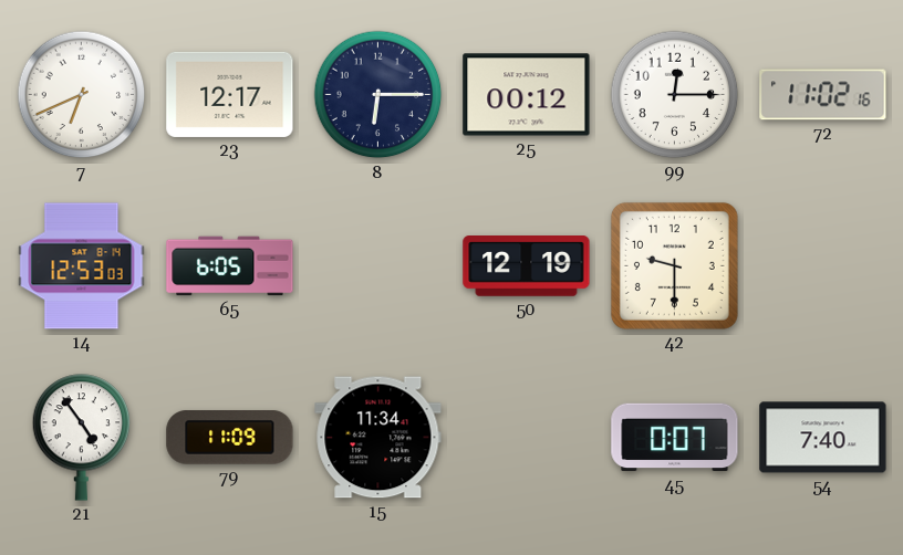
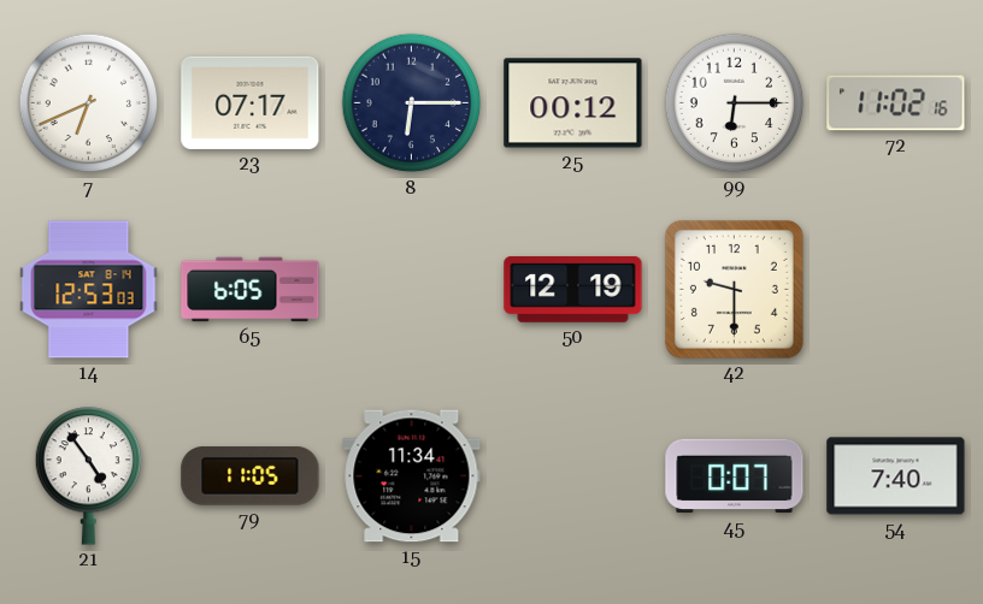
23: 12:17 -> 07:17 (251, 102)
99: 12:15 -> 6:15 (735, 103)
79: 11:09 -> 11:05 (251, 476)
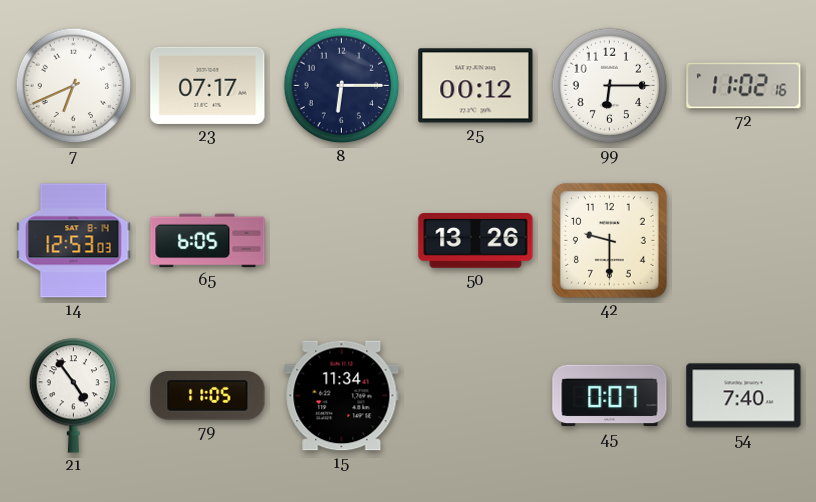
50: 12:19 -> 13:26 (476, 241)
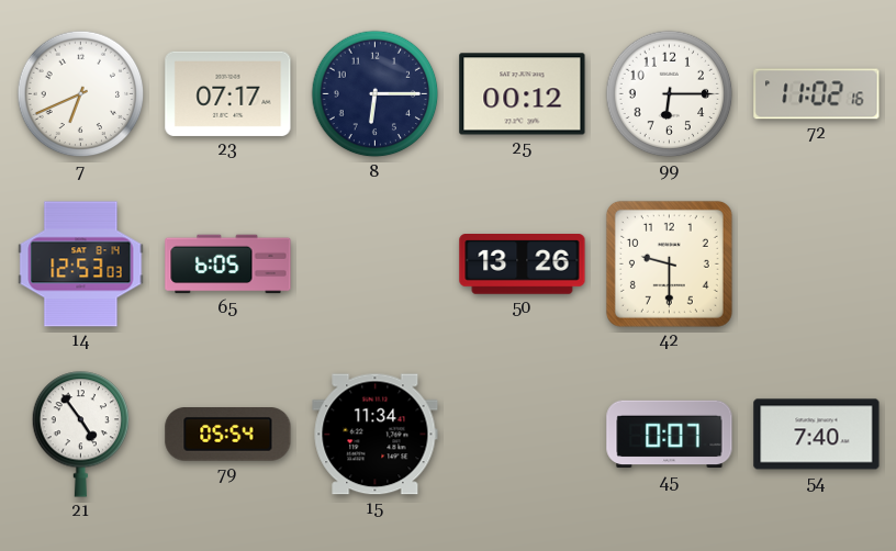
79: 11:05 -> 05:54 (228, 435)
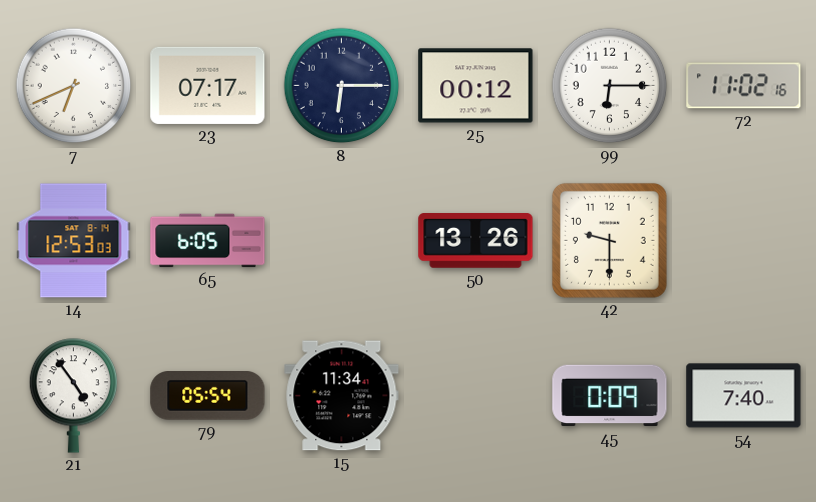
45: 0:07 -> 0:09 (610, 396)
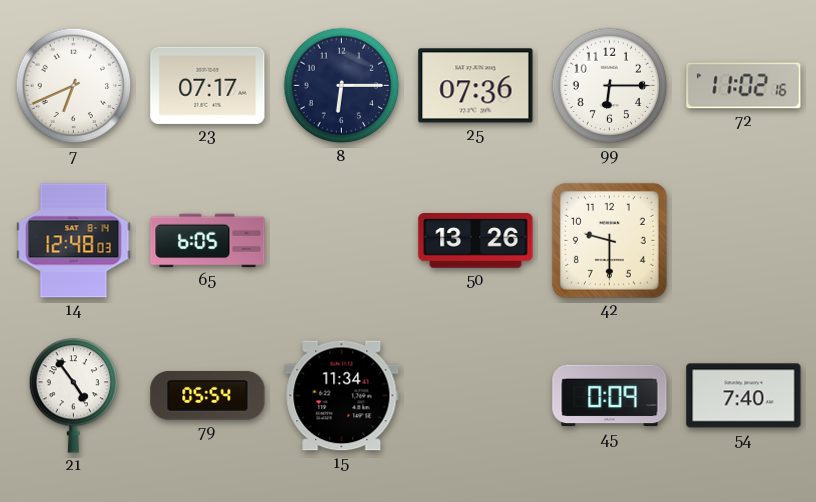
25: 00:12 -> 07:36 (476, 86)
14: 12:53 -> 12:48 (74, 241)
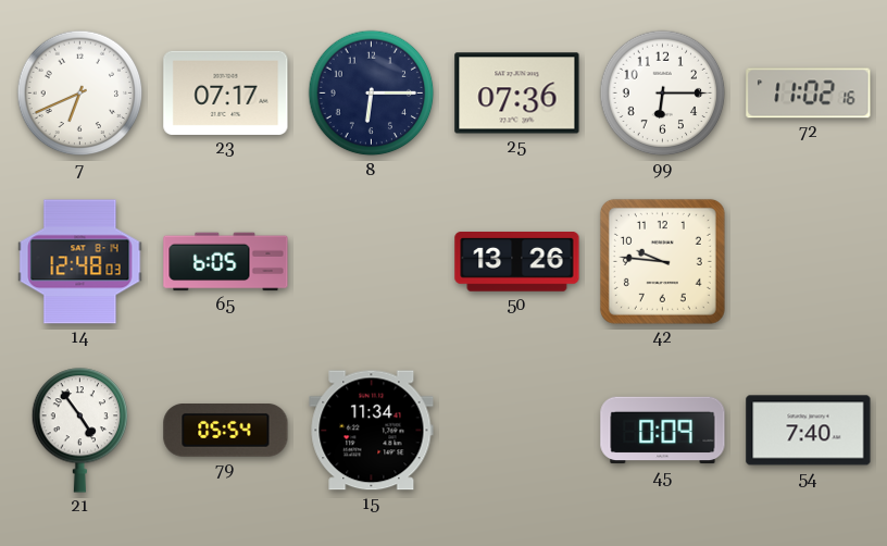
42: 9:30 -> 9:46 (662, 261)
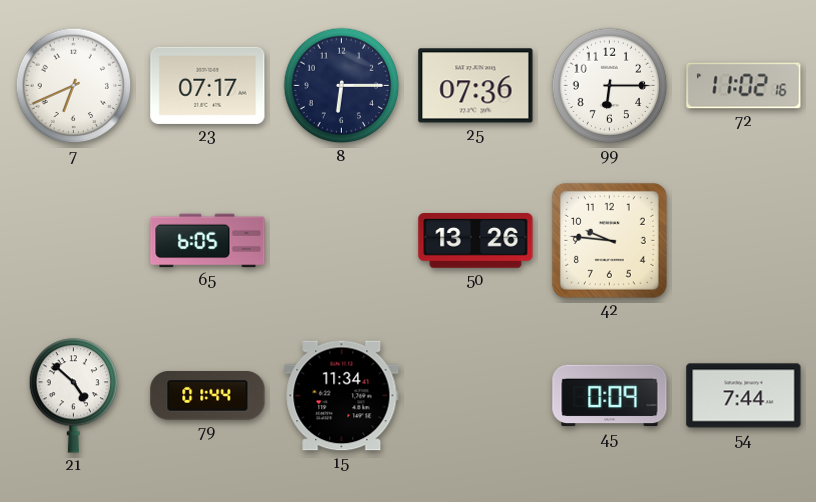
14: 12:48 -> none (80, 262)
21: 4:54 -> 4:52 (74, 396)
79: 05:54 -> 01:44 (208, 396)
54: 7:40 -> 7:44 (744, 396)
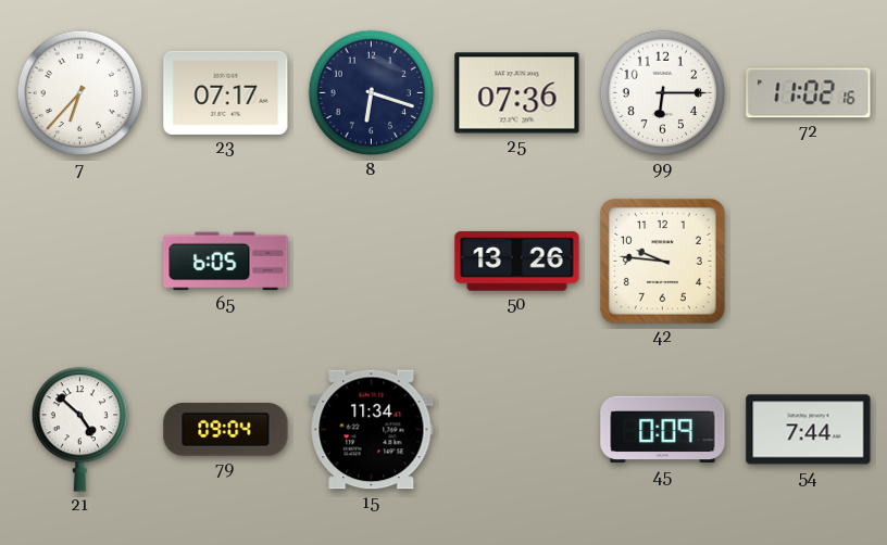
7: 6:41 -> 6:37 (80, 93)
8: 6:15 -> 6:18 (372, 93)
79: 01:44 -> 09:04 (226, 430)
